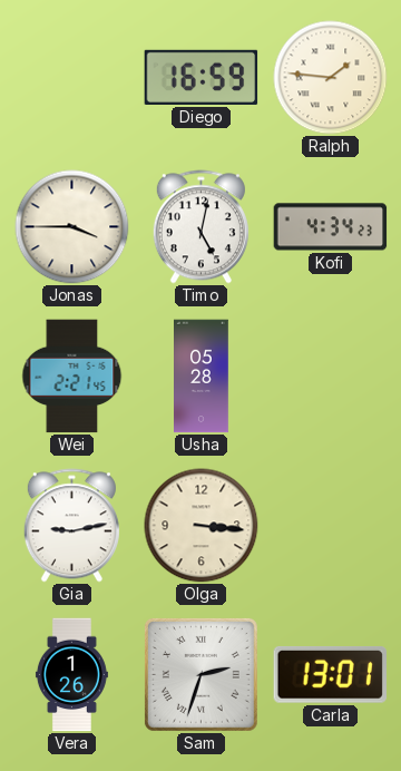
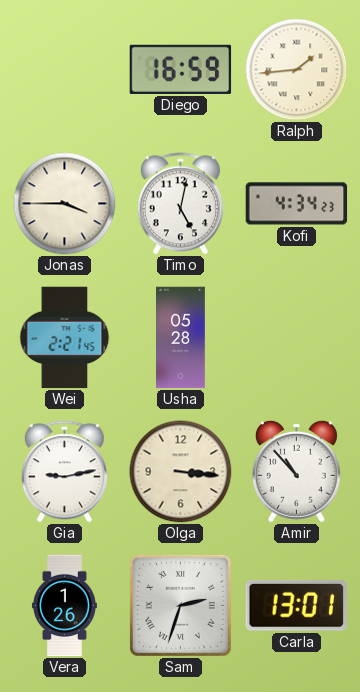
Ralph: 1:46 -> 1:44 (297, 70)
Amir: none -> 10:53 (296, 471)
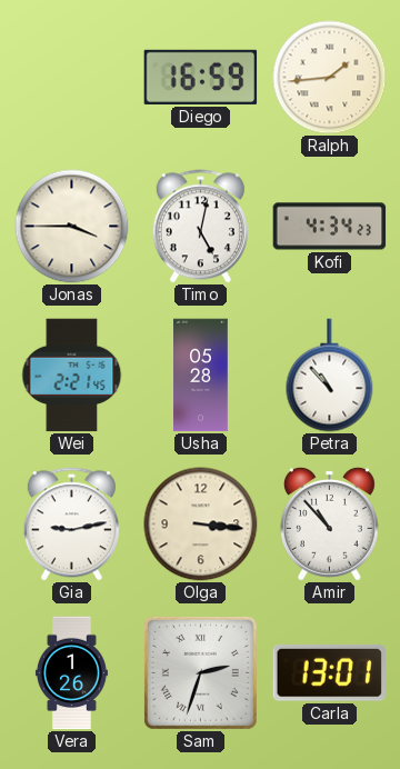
Petra: none -> 10:53 (330, 376)
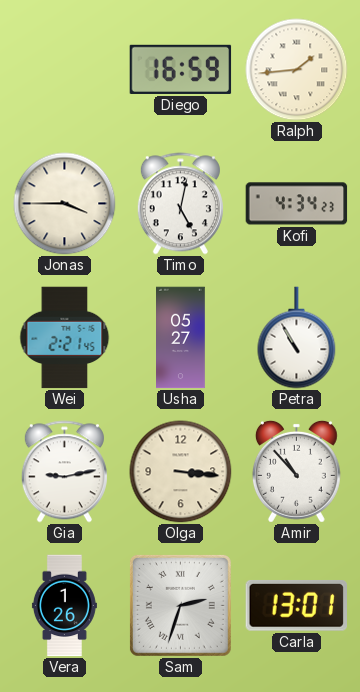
Usha: 05:28 -> 05:27 (181, 338)
Petra: 10:53 -> 10:55 (297, 338)
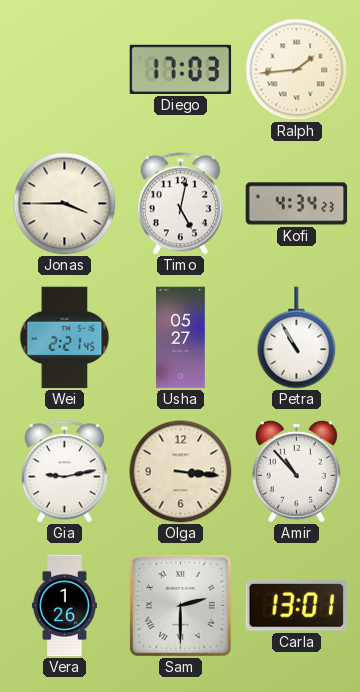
Diego: 16:59 -> 17:03 (181, 69)
Sam: 2:33 -> 2:30 (180, 605)
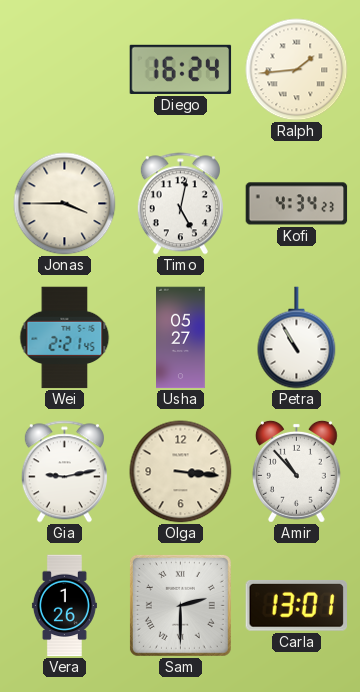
Diego: 17:03 -> 16:24 (181, 69)
